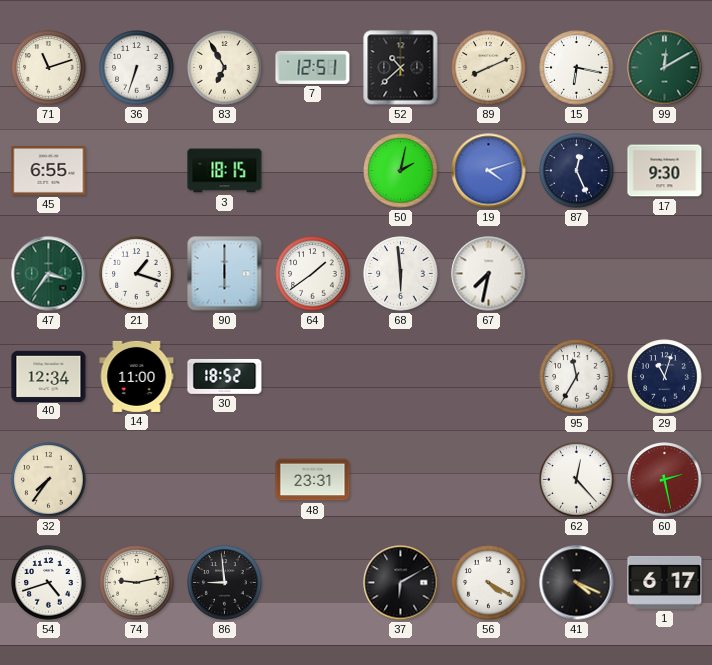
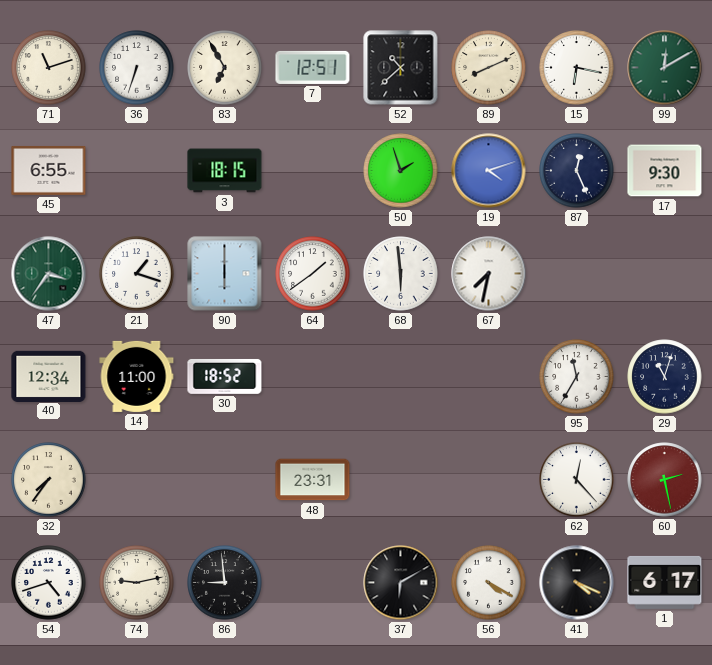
50: 2:02 -> 1:57 (401, 171)
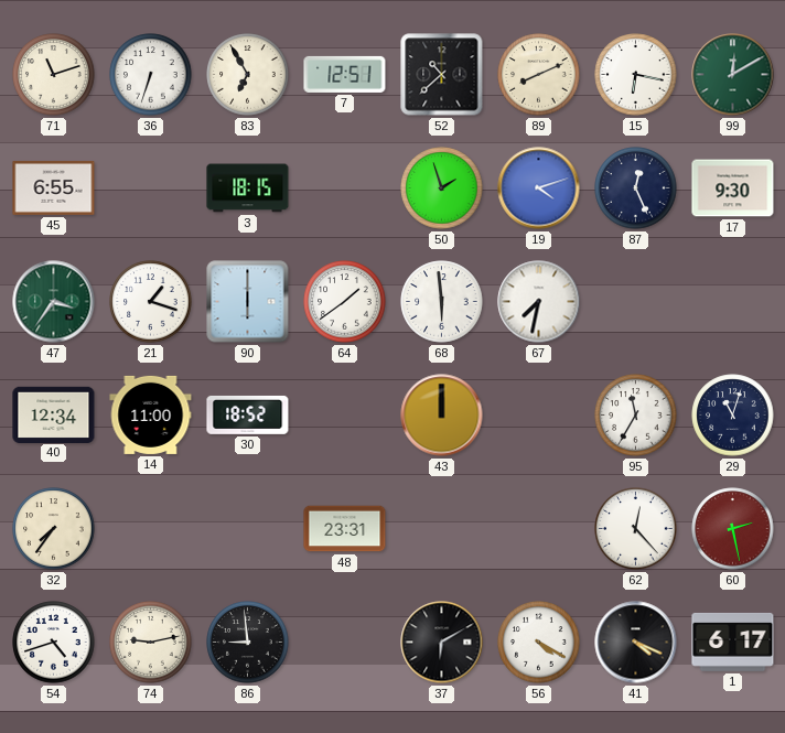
43: none -> 12:00 (442, 416)
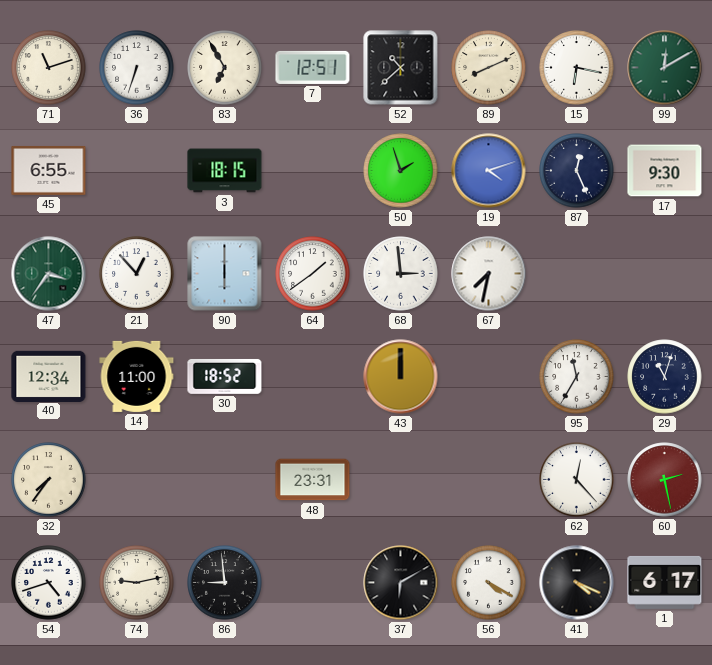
21: 1:18 -> 12:53 (137, 274)
68: 5:59 -> 2:59 (401, 274)
